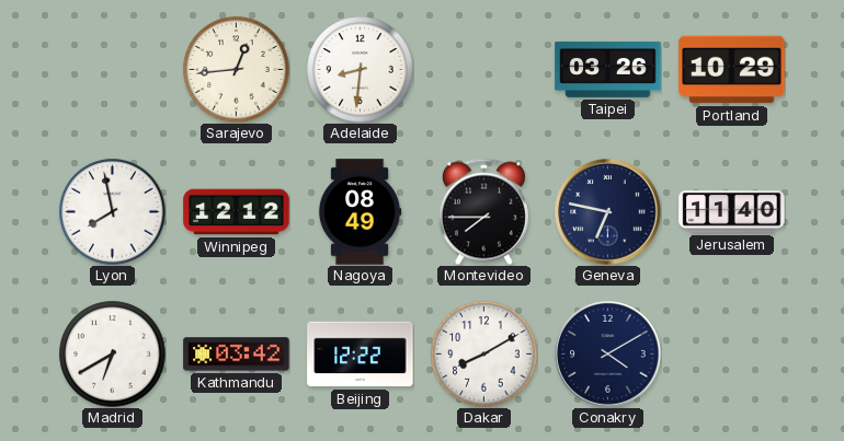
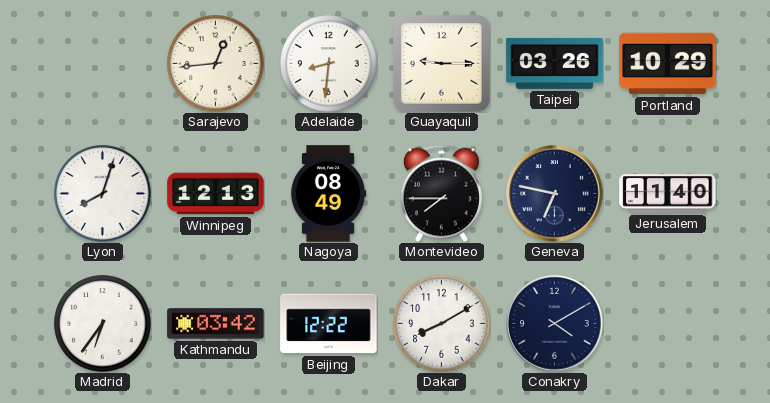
Guayaquil: none -> 9:15 (441, 63)
Lyon: 7:58 -> 8:03 (103, 194)
Winnipeg: 12:12 -> 12:13 (216, 194)
Madrid: 6:40 -> 6:36 (103, 324)
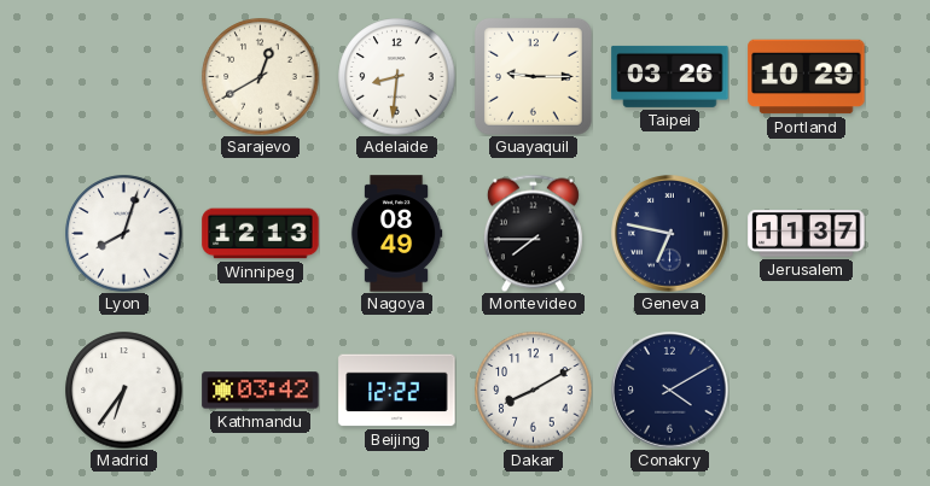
Sarajevo: 12:44 -> 12:40 (261, 77)
Jerusalem: 11:40 -> 11:37 (807, 234)
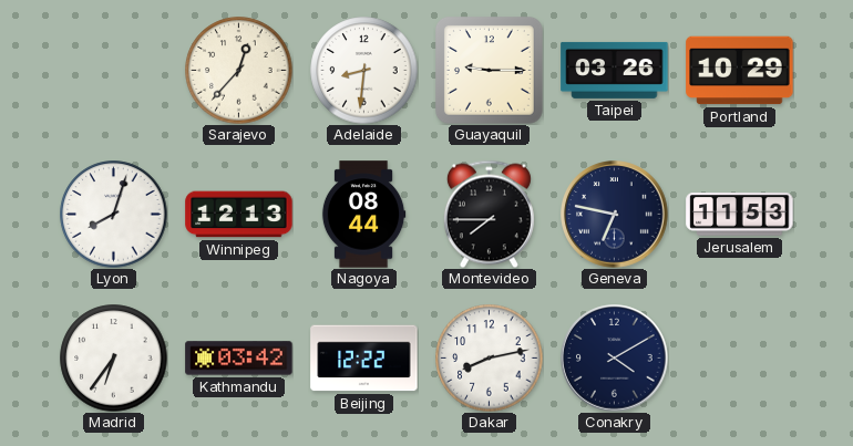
Sarajevo: 12:40 -> 12:37 (239, 71)
Nagoya: 08:49 -> 08:44 (363, 215)
Jerusalem: 11:37 -> 11:53 (740, 215)
Dakar: 8:10 -> 8:13 (490, 359)
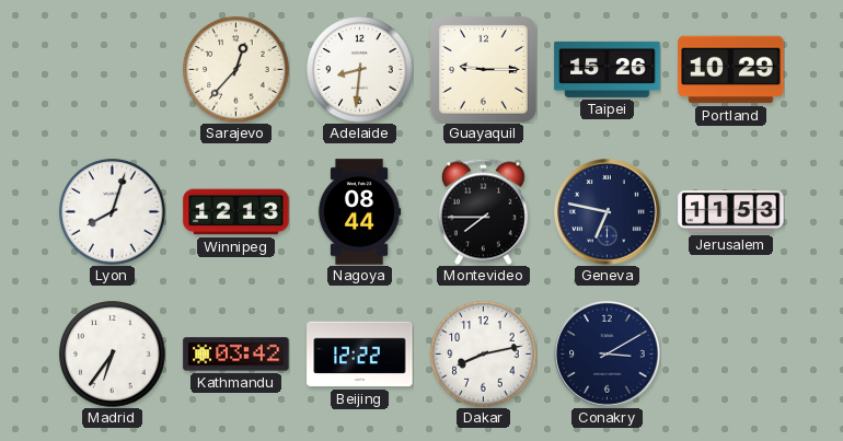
Taipei: 03:26 -> 15:26 (608, 69)
Conakry: 4:10 -> 3:10 (608, 355)
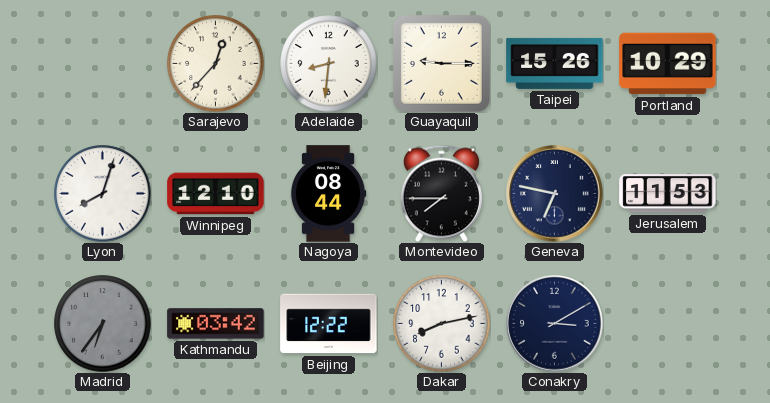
Winnipeg: 12:13 -> 12:10 (216, 194)
Madrid dial: white -> grey (103, 324)
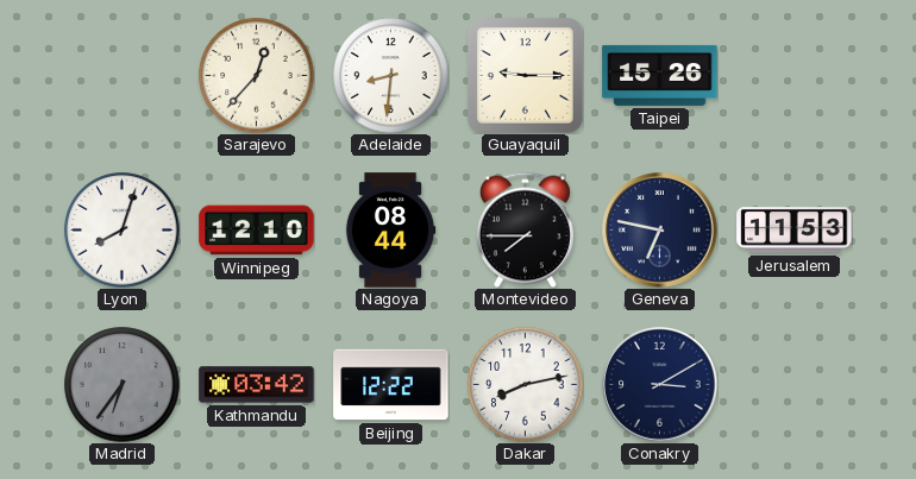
Portland: 10:29 -> none (668, 64)
